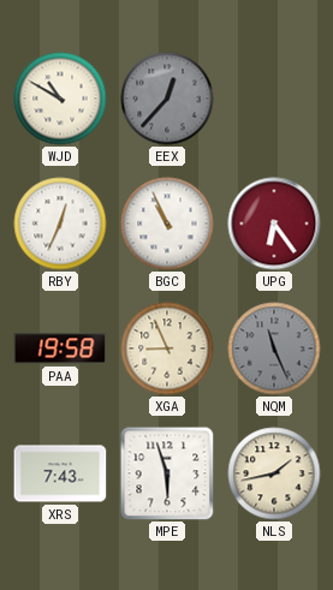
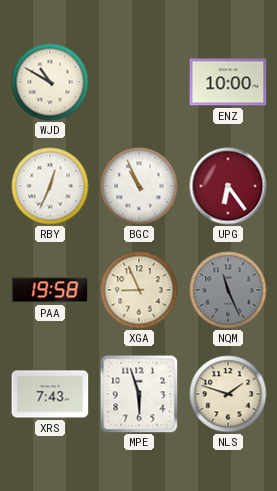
EEX: 12:37 -> none (167, 99)
ENZ: none -> 10:00 (228, 82)
NLS: 1:43 -> 1:48 (228, 394)
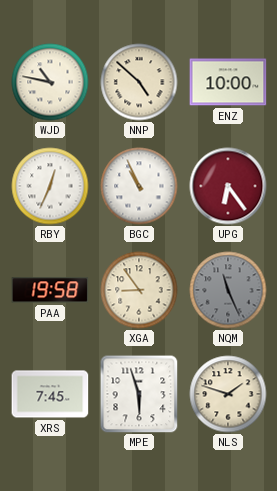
WJD: 10:50 -> 10:47 (50, 82)
NNP: none -> 4:52 (139, 82)
XGA: 8:56 -> 8:54 (139, 290)
XRS: 7:43 -> 7:45 (50, 394)
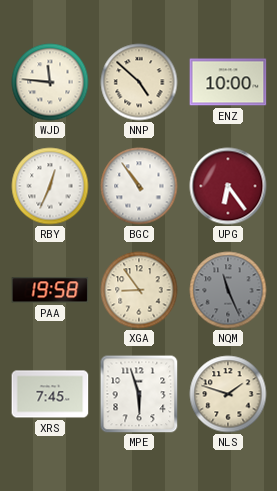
WJD: 10:47 -> 11:46 (50, 82)
BGC: 10:56 -> 10:54 (139, 186)
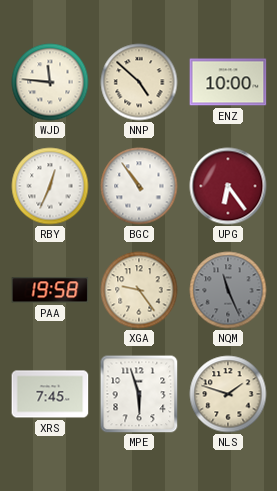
XGA: 8:54 -> 9:24 (139, 290)
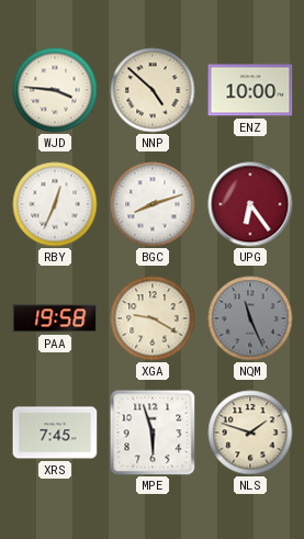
WJD: 11:46 -> 3:46 (55, 90)
BGC: 10:54 -> 8:12 (153, 204)
XGA: 9:24 -> 9:20 (153, 318)
